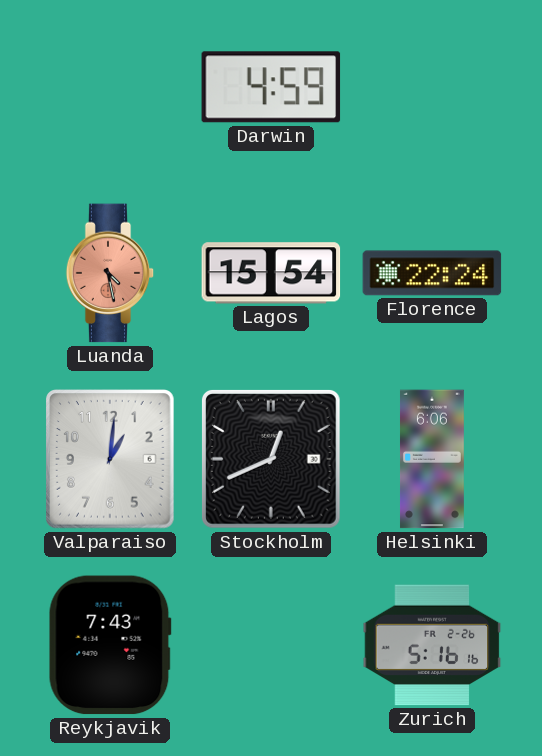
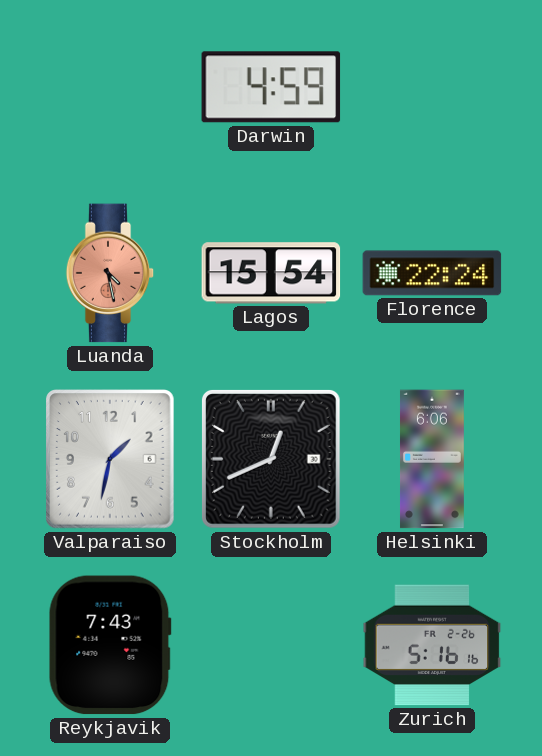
Valparaiso: 1:01 -> 1:32 (111, 459)
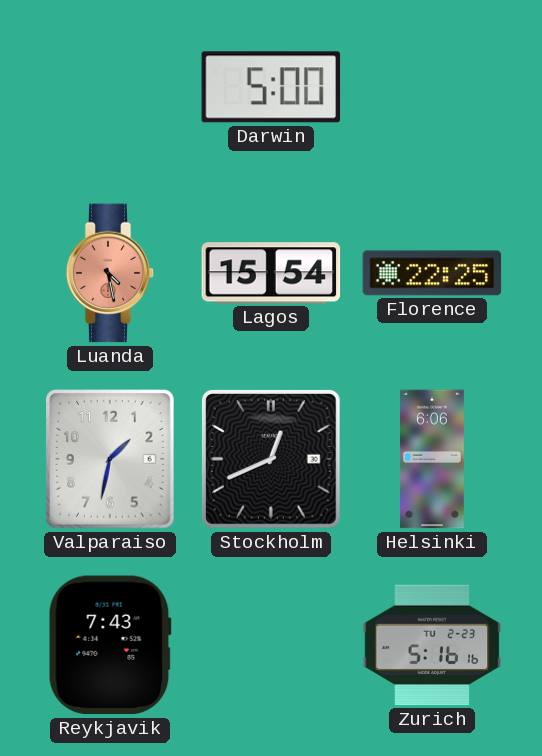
Darwin: 4:59 -> 5:00 (271, 87)
Florence: 22:24 -> 22:25 (432, 273)
Zurich date: FR 2-26 -> TU 2-23 (432, 645)
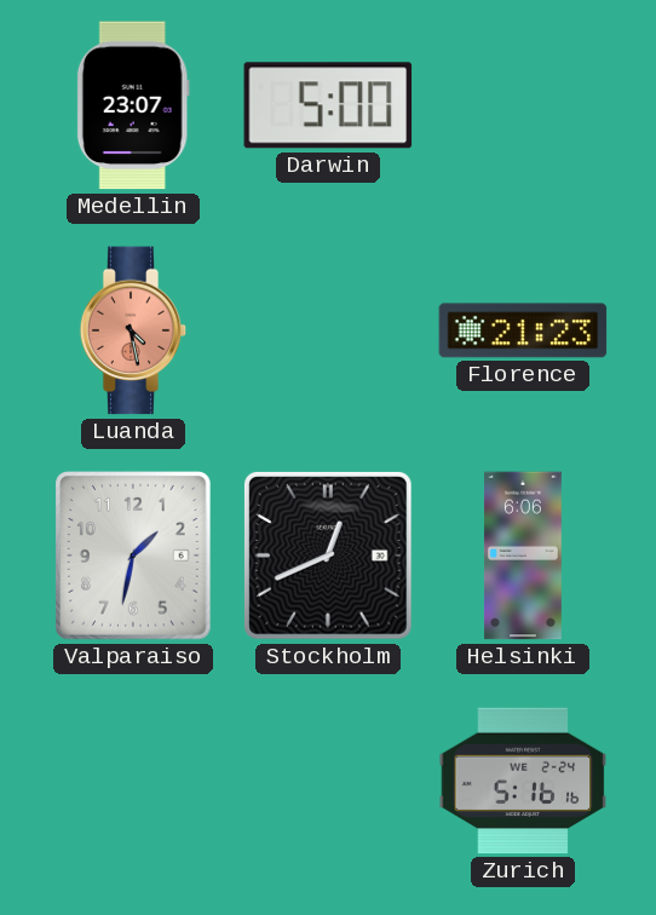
Medellin: none -> 23:07 (133, 105)
Lagos: 15:54 -> none (271, 273)
Florence: 22:25 -> 21:23 (523, 330)
Reykjavik: 7:43 -> none (110, 645)
Zurich date: TU 2-23 -> WE 2-24 (523, 781)
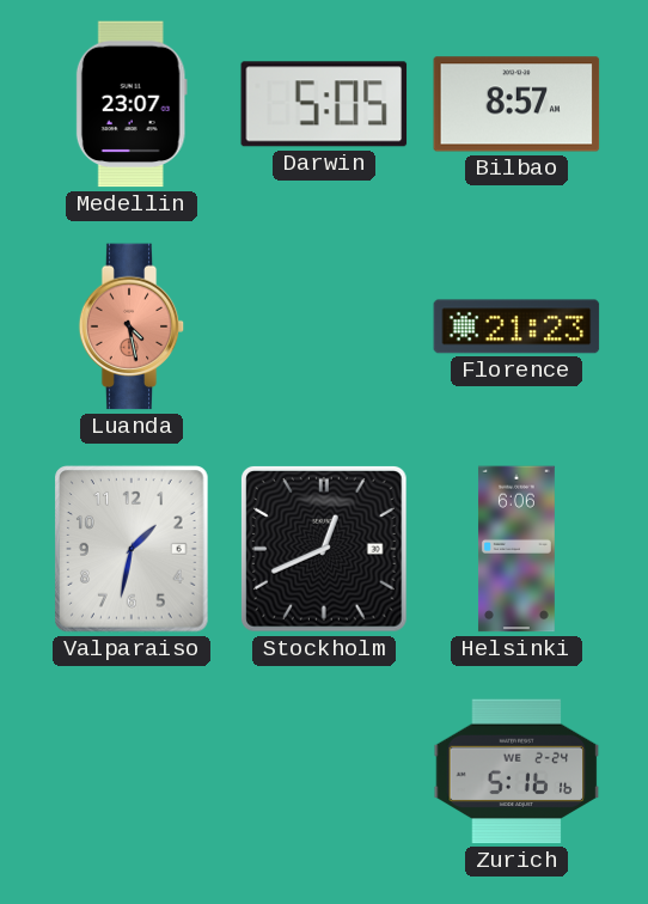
Darwin: 5:00 -> 5:05 (324, 104)
Bilbao: none -> 8:57 (516, 104)
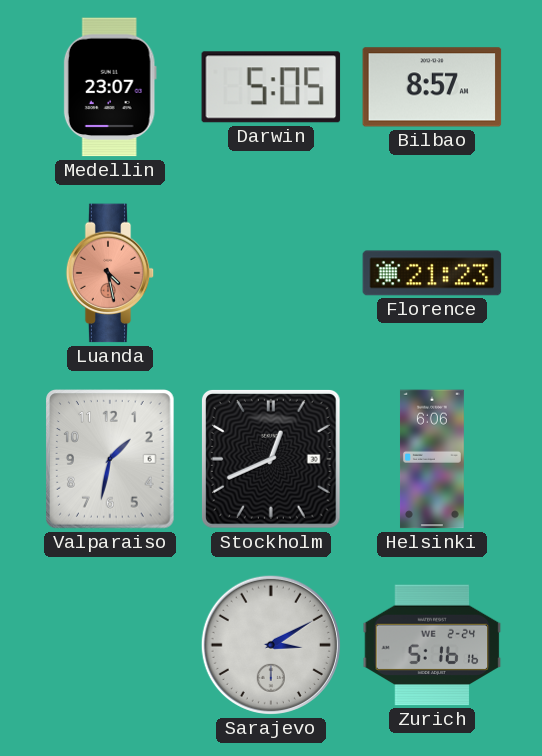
Sarajevo: none -> 3:10 (271, 645)
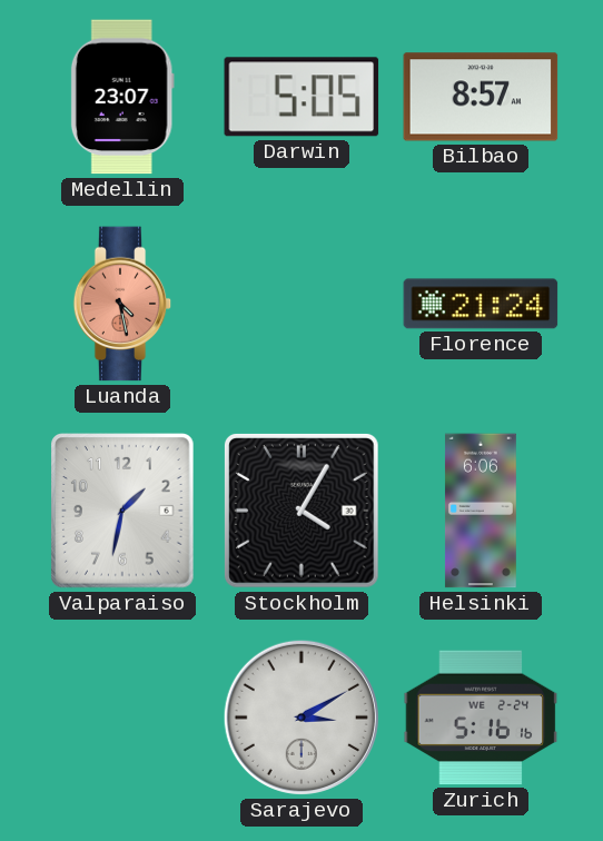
Florence: 21:23 -> 21:24 (481, 304)
Stockholm: 12:41 -> 4:05 (301, 511)
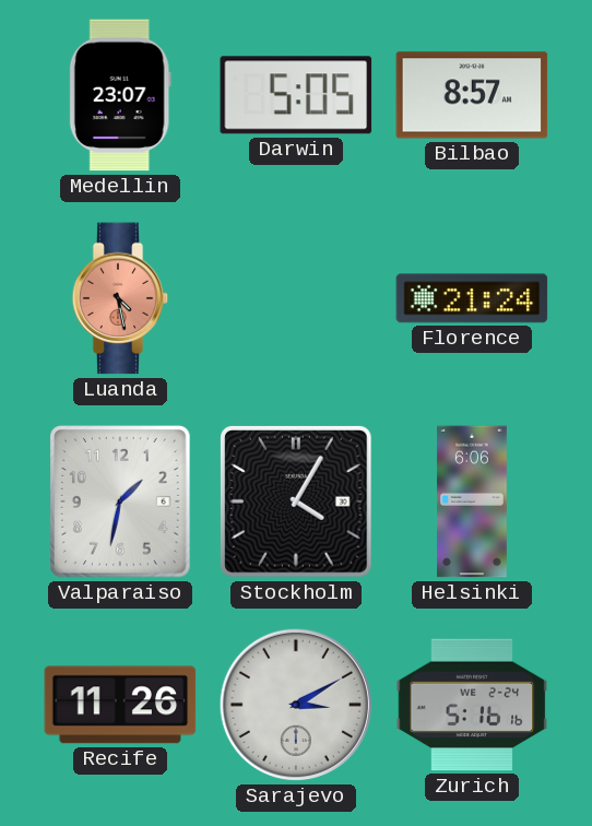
Recife: none -> 11:26 (120, 705)
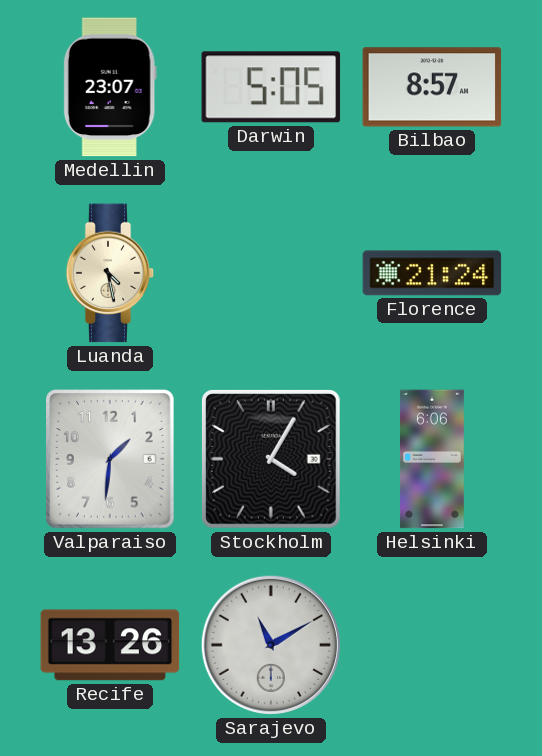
Luanda dial: salmon -> cream (110, 273)
Valparaiso: 1:32 -> 1:31 (111, 459)
Recife: 11:26 -> 13:26 (110, 645)
Sarajevo: 3:10 -> 11:10 (271, 645)
Zurich: 5:16 -> none (472, 705)
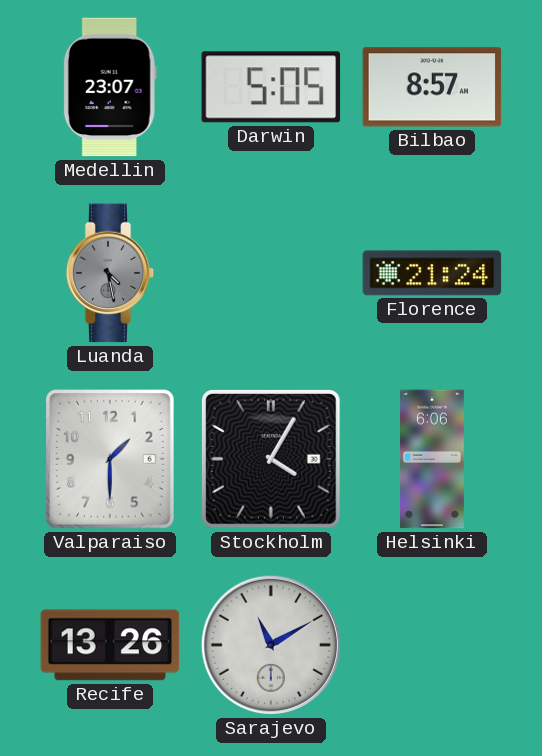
Luanda dial: cream -> grey (110, 273)
Valparaiso: 1:31 -> 1:30 (111, 459)
